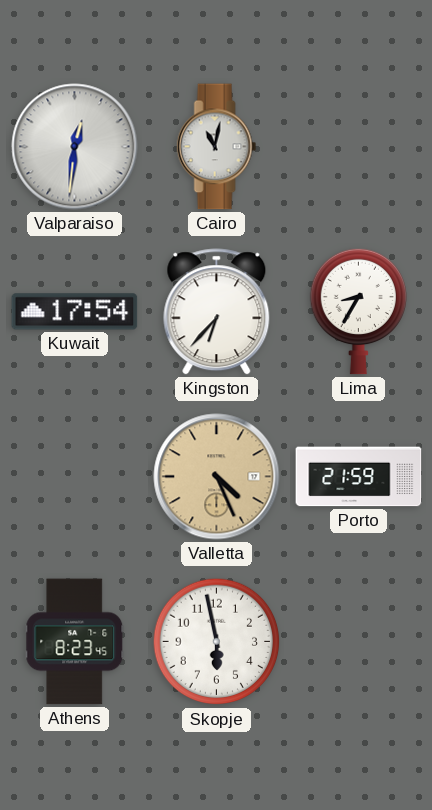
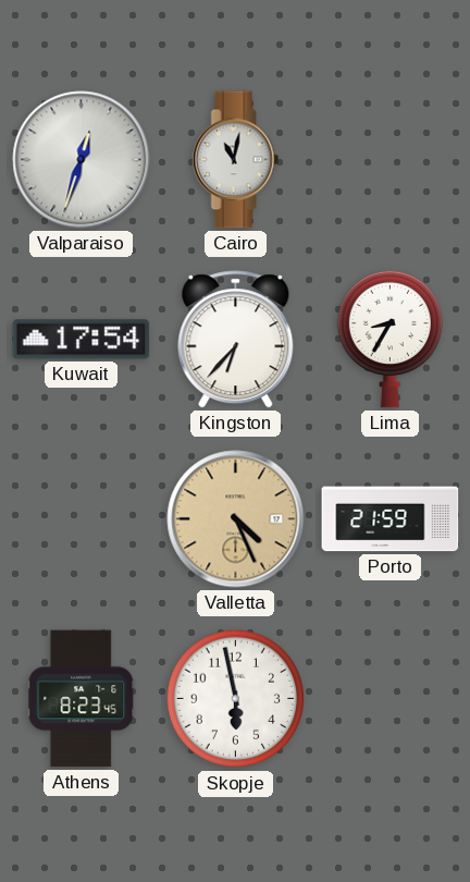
Valparaiso: 12:31 -> 12:33 (82, 160)
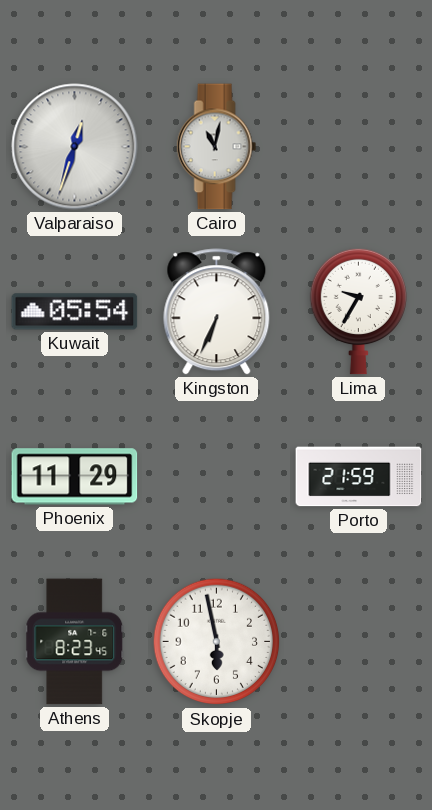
Kuwait: 17:54 -> 05:54 (75, 312)
Kingston: 6:37 -> 6:34 (217, 312)
Lima: 8:35 -> 9:35 (358, 311)
Phoenix: none -> 11:29 (75, 477)
Valletta: 4:26 -> none (236, 519)
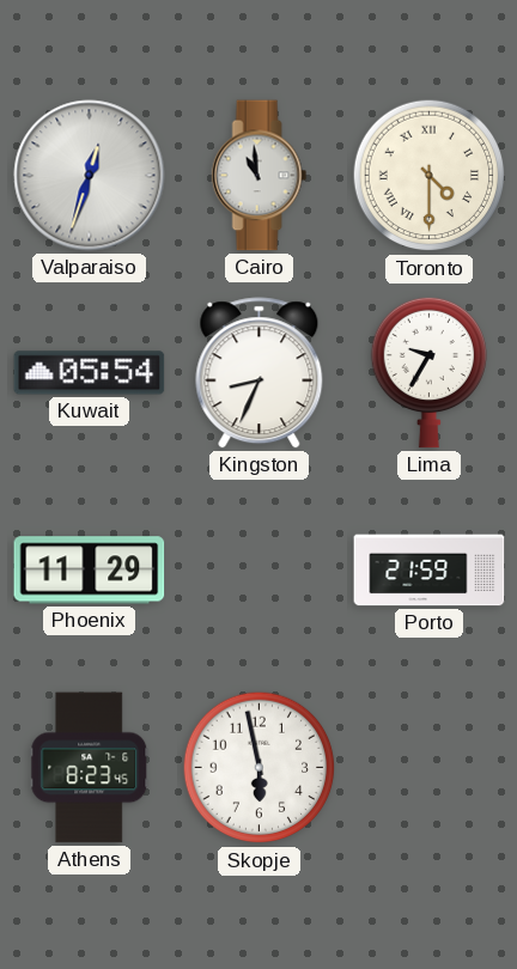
Cairo: 11:02 -> 10:59 (260, 176)
Toronto: none -> 4:30 (430, 176)
Kingston: 6:34 -> 8:34 (260, 373)
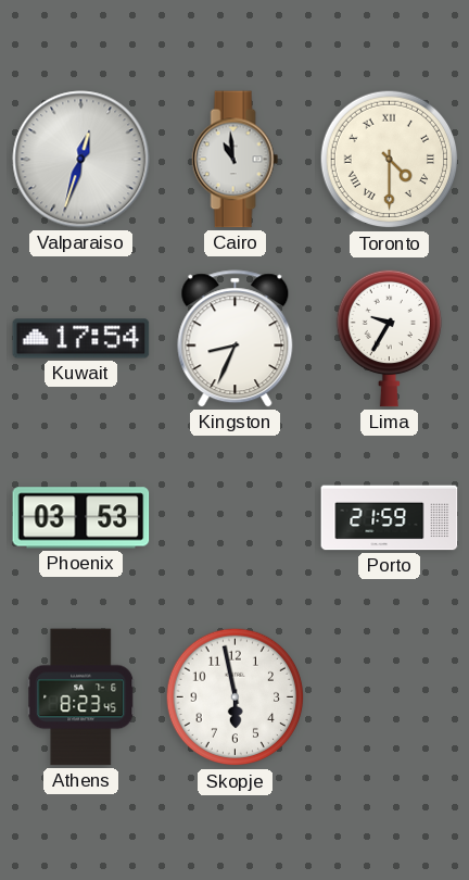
Kuwait: 05:54 -> 17:54 (81, 339)
Phoenix: 11:29 -> 03:53 (81, 518)
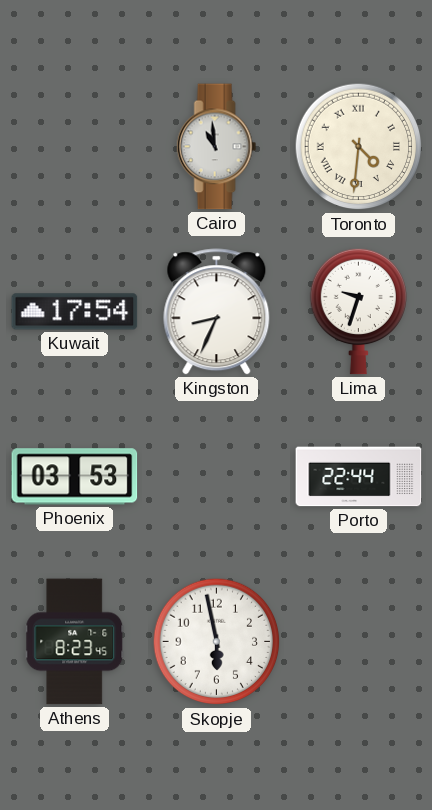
Valparaiso: 12:33 -> none (81, 160)
Toronto: 4:30 -> 4:31 (359, 147)
Lima: 9:35 -> 9:33 (358, 311)
Porto: 21:59 -> 22:44 (359, 477)
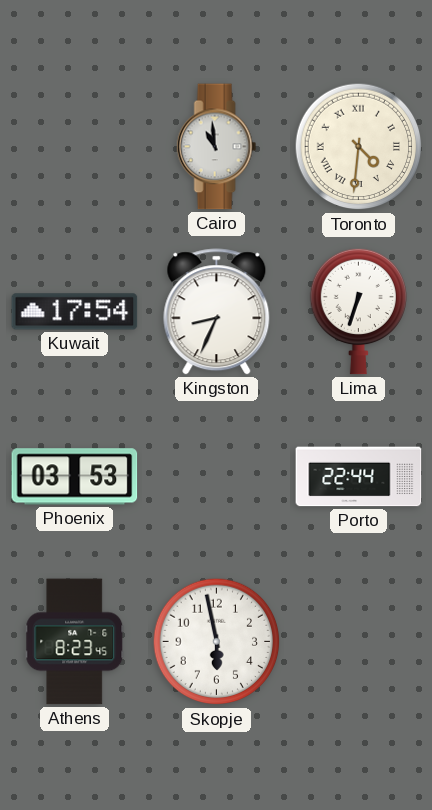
Lima: 9:33 -> 6:33 (358, 311)
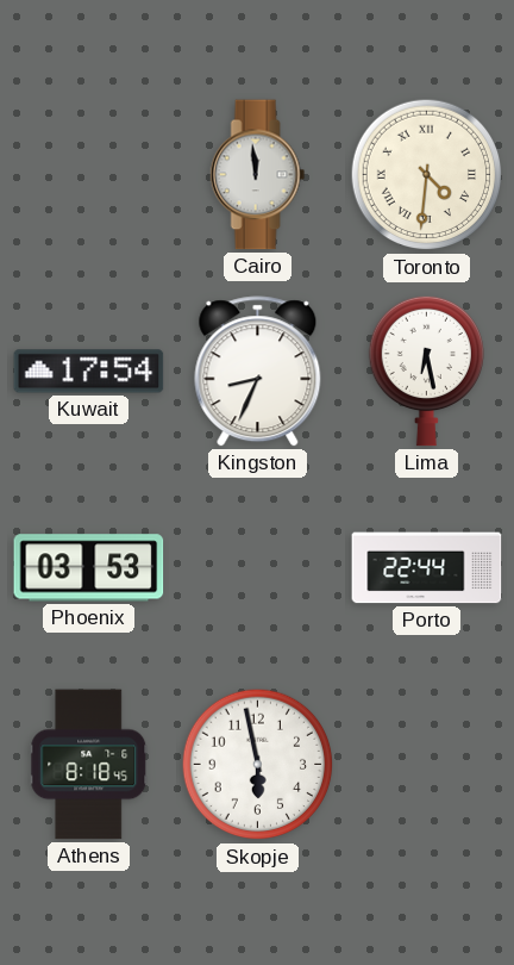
Cairo: 10:59 -> 11:59 (258, 175)
Lima: 6:33 -> 6:28 (426, 371)
Athens: 8:23 -> 8:18 (89, 765)
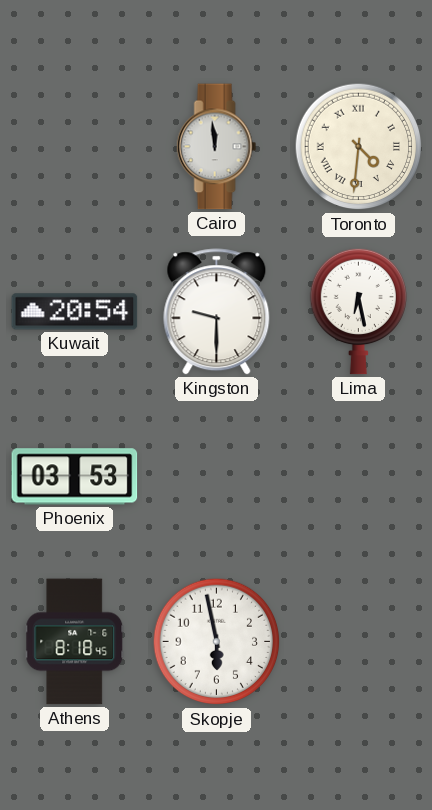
Kuwait: 17:54 -> 20:54 (75, 312)
Kingston: 8:34 -> 9:30 (217, 312)
Porto: 22:44 -> none (427, 568)
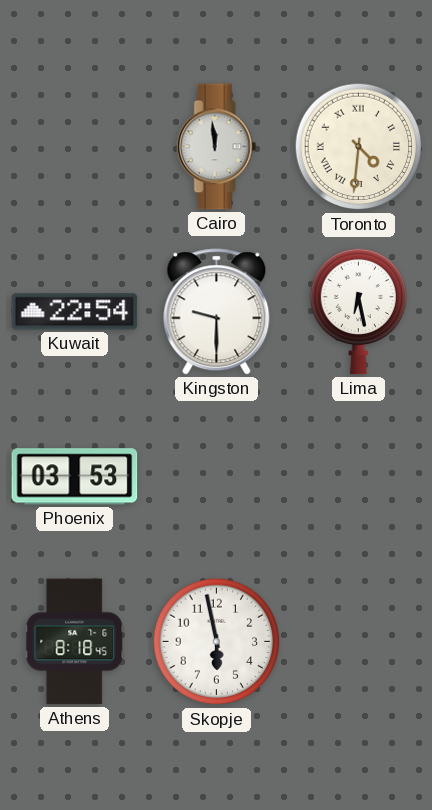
Kuwait: 20:54 -> 22:54 (75, 312)
